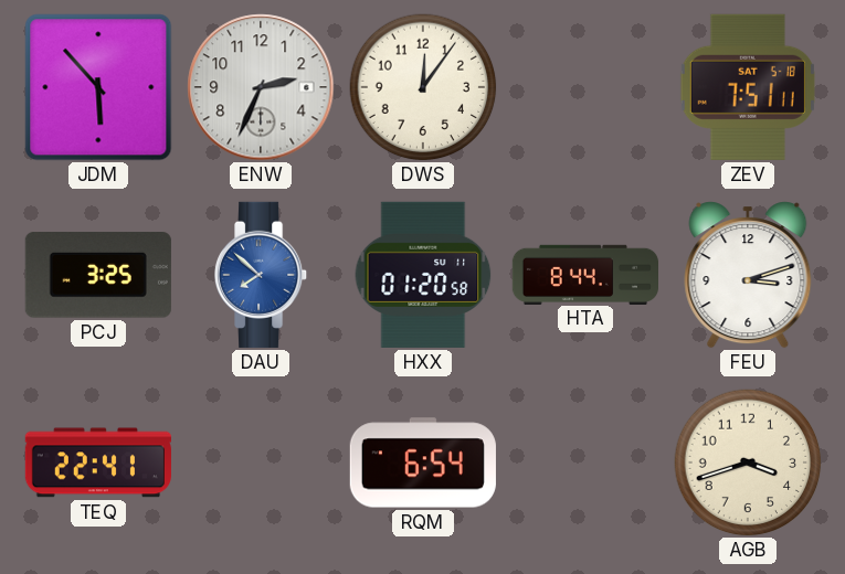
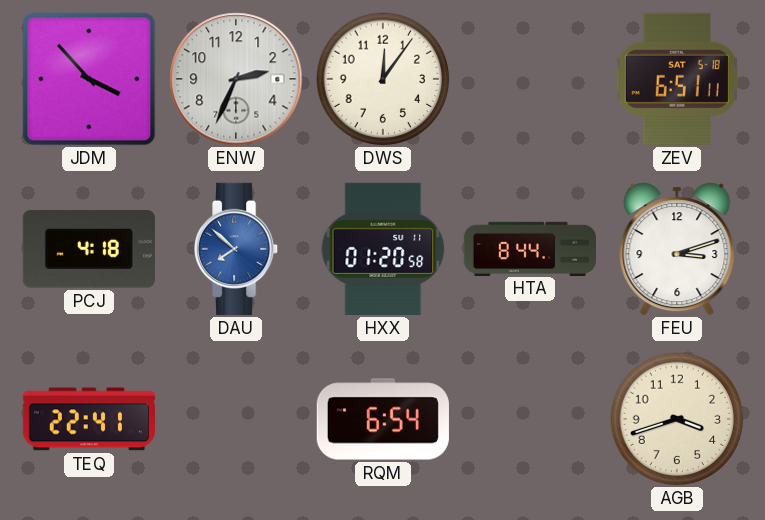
JDM: 5:53 -> 3:53 (89, 79)
ZEV: 7:51 -> 6:51 (677, 79)
PCJ: 3:25 -> 4:18 (89, 249)
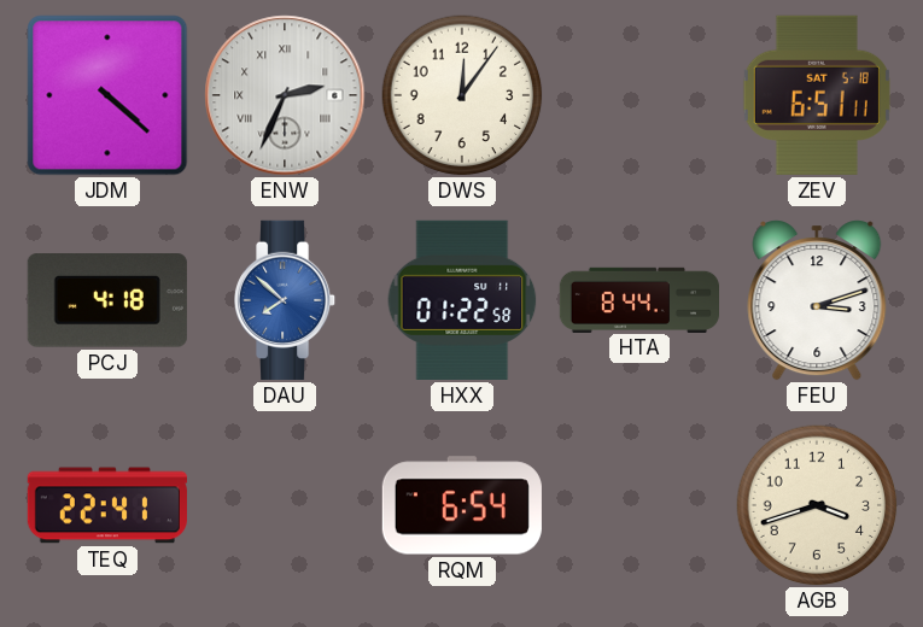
JDM: 3:53 -> 4:22 (107, 95)
ENW numerals: Arabic -> Roman (285, 95)
HXX: 01:20 -> 01:22 (462, 300)
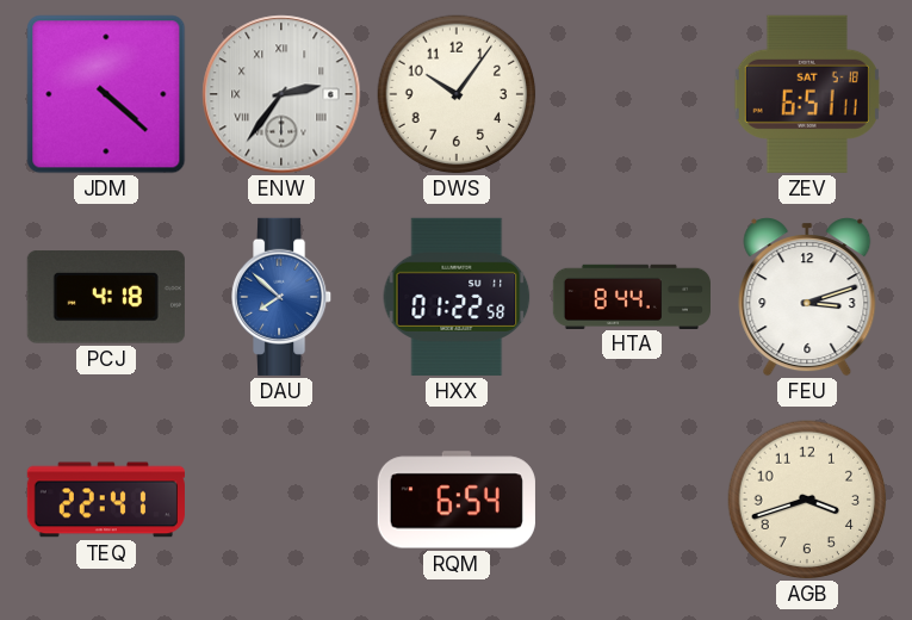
ENW: 2:34 -> 2:36 (281, 94)
DWS: 12:06 -> 10:06 (457, 94)
